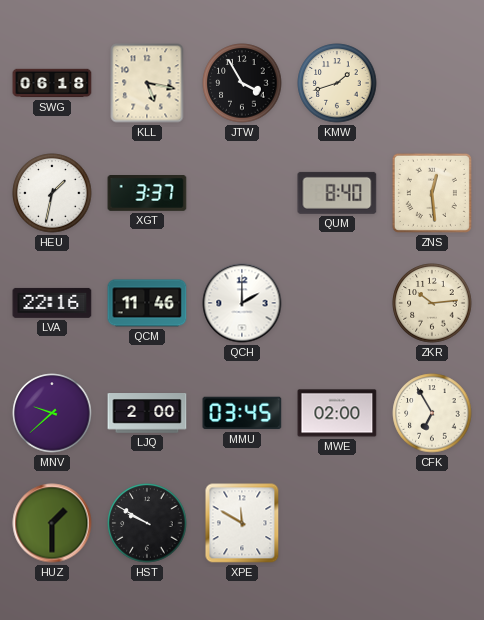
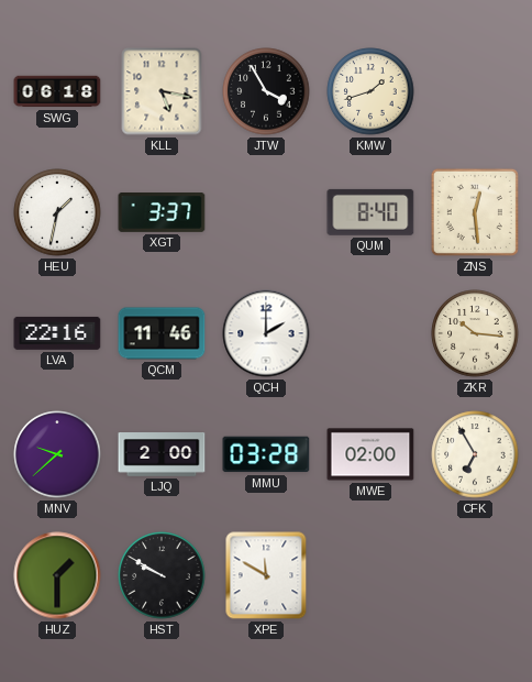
ZKR: 10:14 -> 10:16 (475, 333)
MMU: 03:45 -> 03:28 (266, 454)
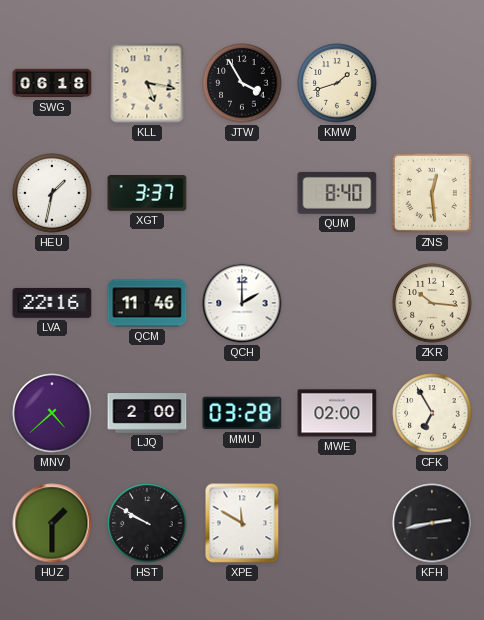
MNV: 9:38 -> 4:38 (52, 413)
KFH: none -> 2:43 (432, 523)
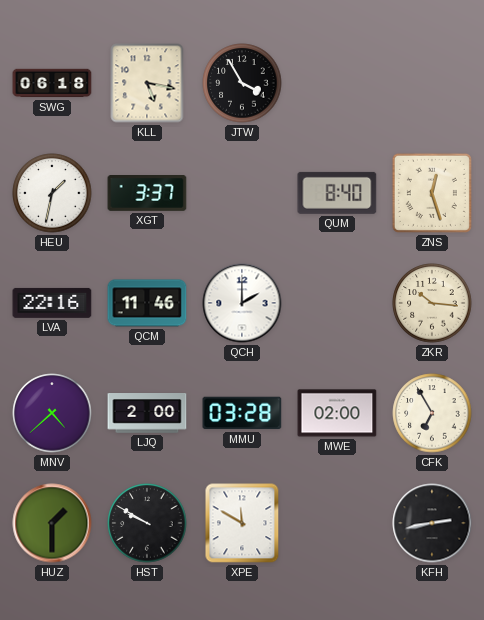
KMW: 1:42 -> none (337, 83)
ZNS: 12:29 -> 12:27 (432, 193)
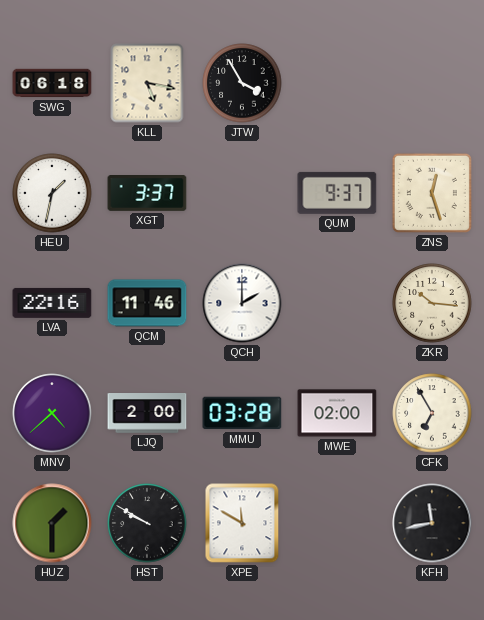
QUM: 8:40 -> 9:37 (337, 193)
KFH: 2:43 -> 11:43 (432, 523)
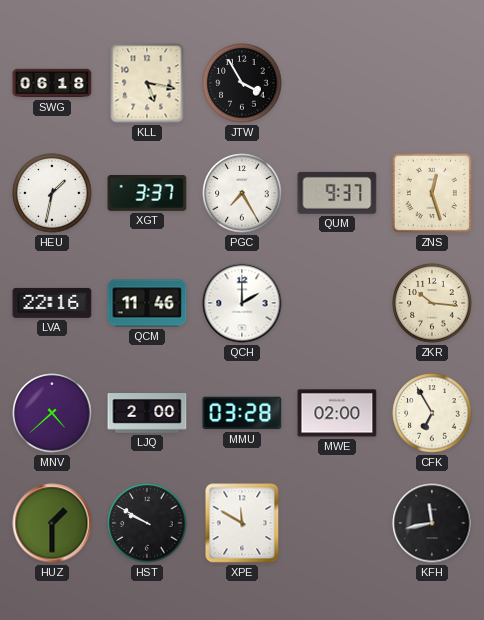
PGC: none -> 7:25 (242, 193)
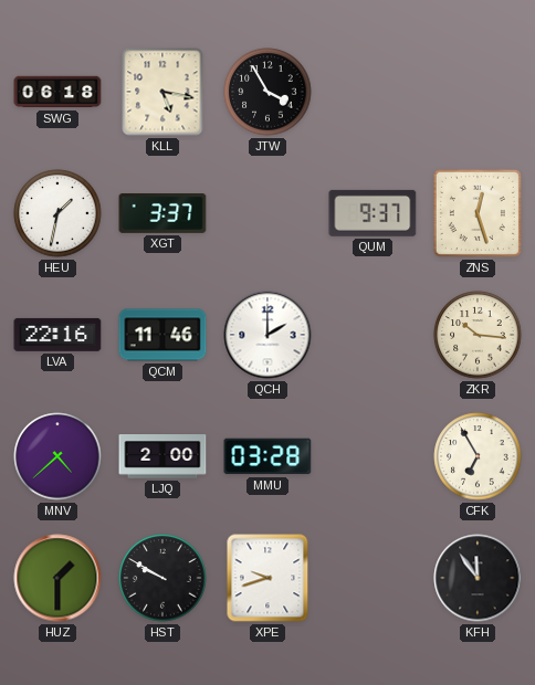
PGC: 7:25 -> none (242, 193)
MWE: 02:00 -> none (337, 413)
XPE: 11:50 -> 9:42 (267, 578)
KFH: 11:43 -> 11:54 (478, 578)
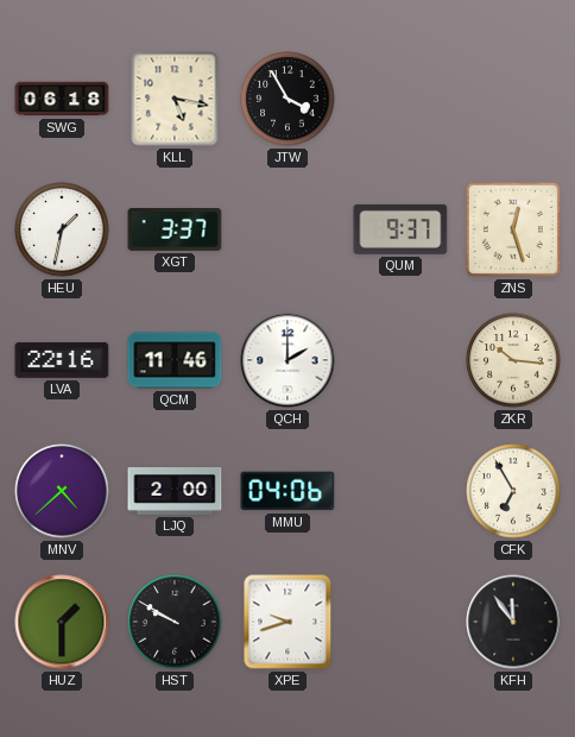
MMU: 03:28 -> 04:06 (287, 491)
